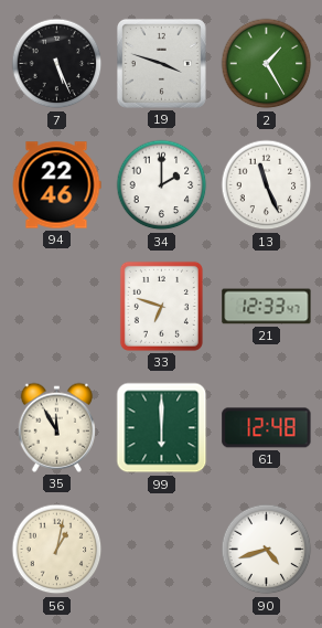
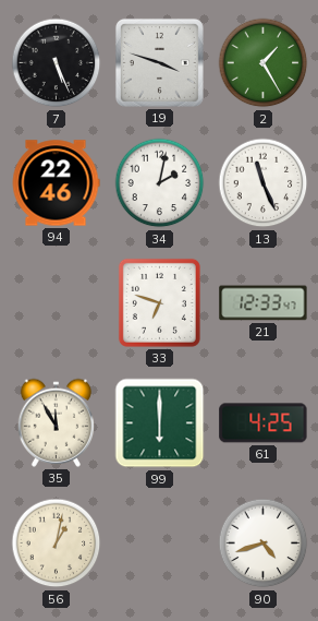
34: 2:00 -> 2:02 (160, 183)
61: 12:48 -> 4:25 (264, 423)
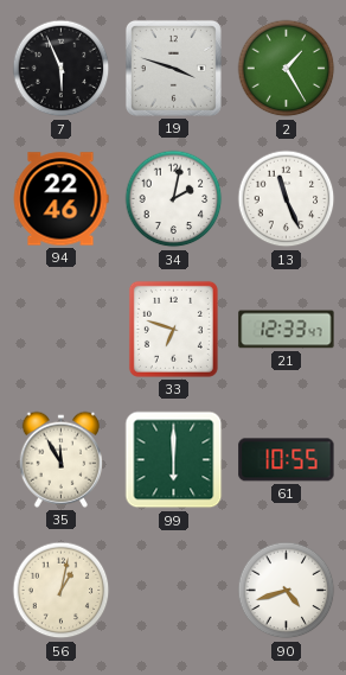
7: 5:26 -> 5:56 (62, 69)
61: 4:25 -> 10:55 (287, 460)
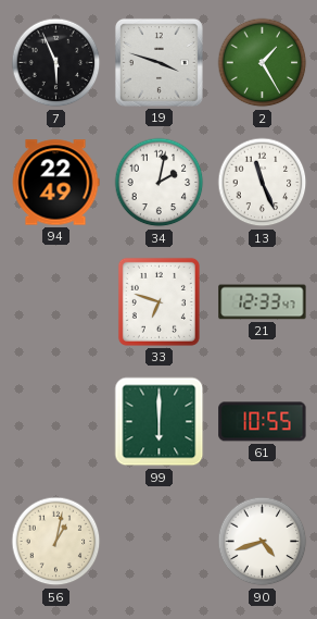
94: 22:46 -> 22:49 (55, 183)
35: 11:55 -> none (60, 459)
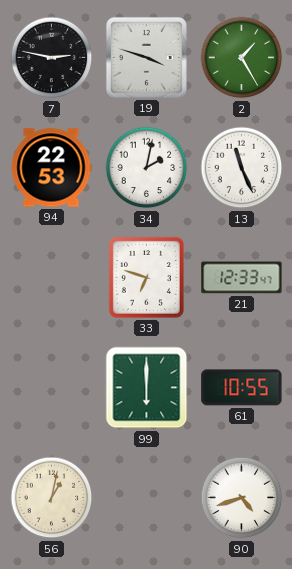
7: 5:56 -> 2:47 (52, 58)
94: 22:49 -> 22:53 (51, 168)
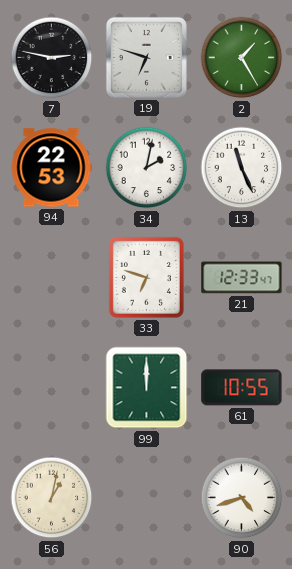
19: 3:48 -> 6:48 (146, 57)
99: 6:00 -> 12:00 (147, 388)
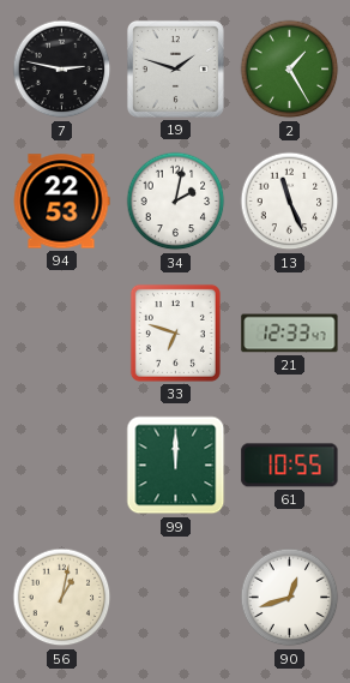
19: 6:48 -> 1:48 (175, 68)
90: 4:42 -> 12:42 (290, 598)
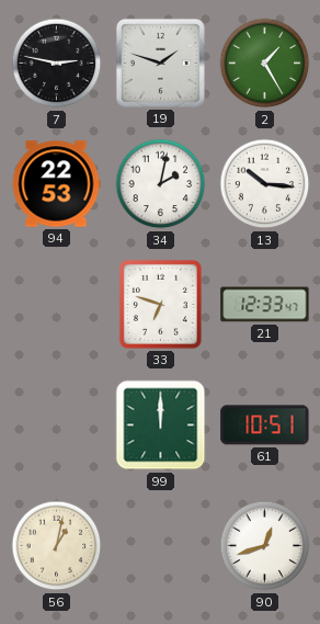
13: 11:26 -> 10:16 (265, 184)
61: 10:55 -> 10:51 (265, 426)
